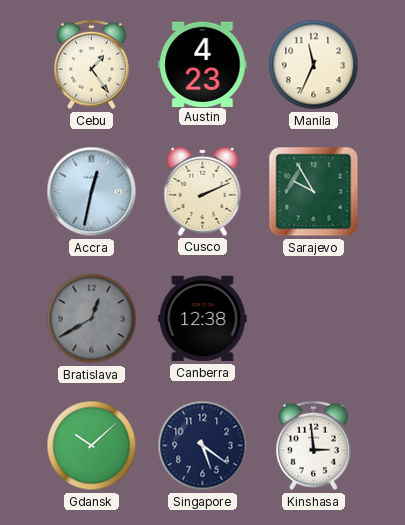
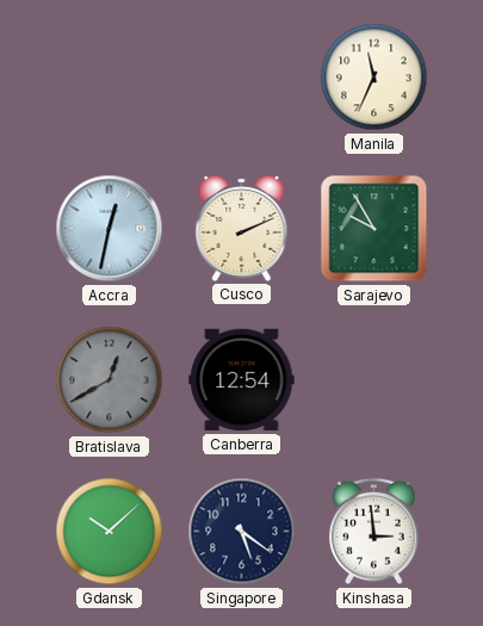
Cebu: 1:24 -> none (92, 65)
Austin: 4:23 -> none (203, 64)
Canberra: 12:38 -> 12:54 (242, 380)
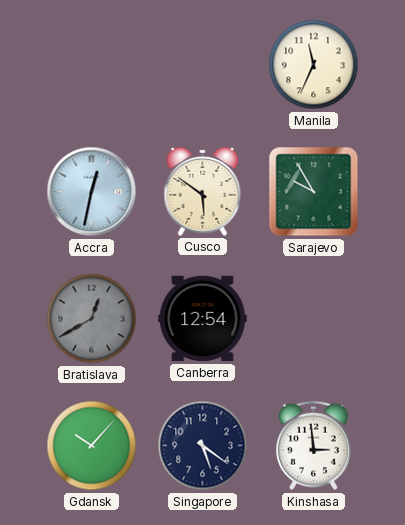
Cusco: 2:11 -> 5:51 (203, 191)
Gdansk: 10:08 -> 10:07 (92, 446)
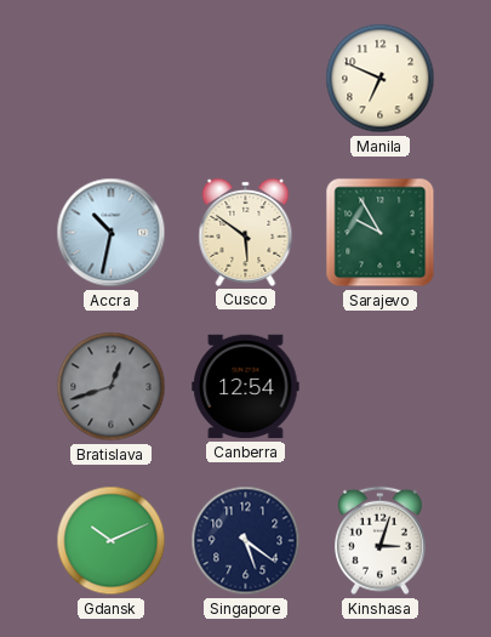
Manila: 11:34 -> 6:49 (381, 79)
Accra: 12:32 -> 10:32 (112, 233)
Bratislava: 12:40 -> 12:42 (112, 387)
Gdansk: 10:07 -> 10:11 (112, 541)
Kinshasa: 2:59 -> 3:03 (381, 541)
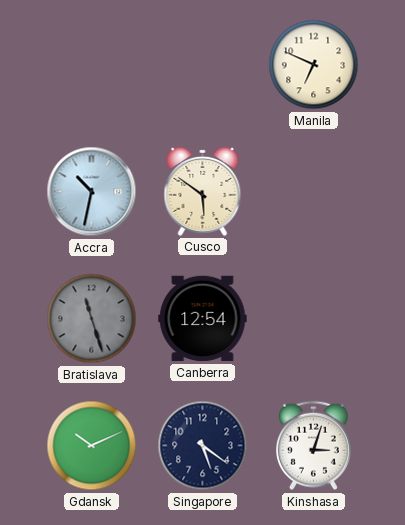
Sarajevo: 9:55 -> none (381, 233)
Bratislava: 12:42 -> 11:27 (92, 319)
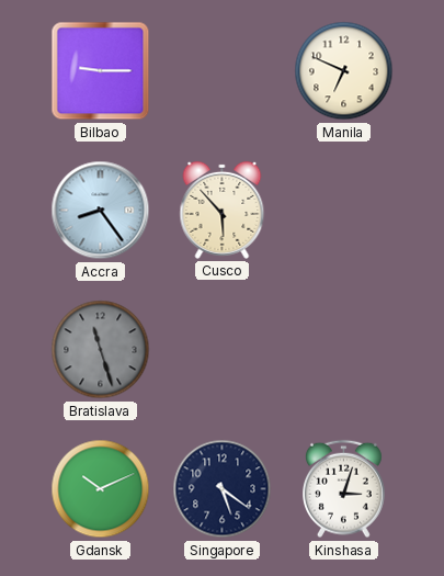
Bilbao: none -> 9:15 (101, 71)
Accra: 10:32 -> 8:24 (101, 211)
Cusco: 5:51 -> 5:53 (223, 210)
Canberra: 12:54 -> none (203, 319)
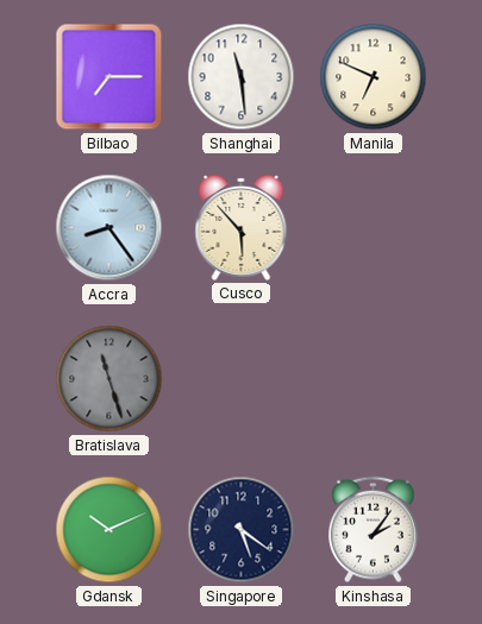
Bilbao: 9:15 -> 7:15 (109, 77)
Shanghai: none -> 11:29 (242, 77)
Kinshasa: 3:03 -> 2:06 (374, 530)
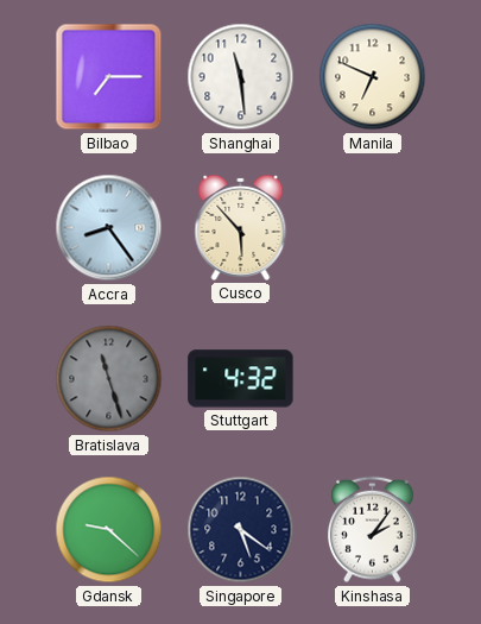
Stuttgart: none -> 4:32 (241, 379)
Gdansk: 10:11 -> 9:22 (109, 530)
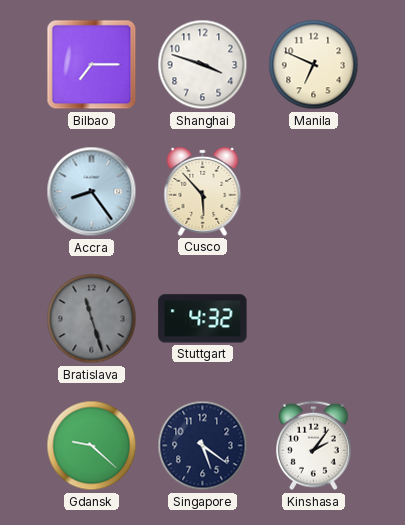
Shanghai: 11:29 -> 3:48 (203, 65)
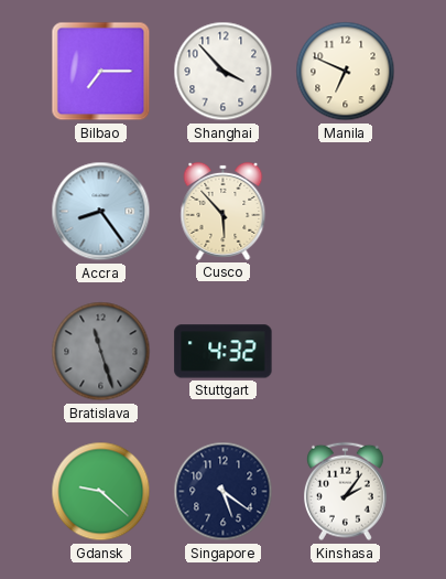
Shanghai: 3:48 -> 3:53 (224, 72)
